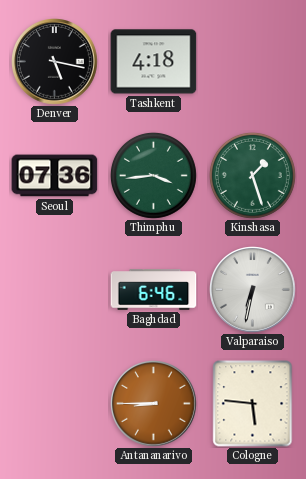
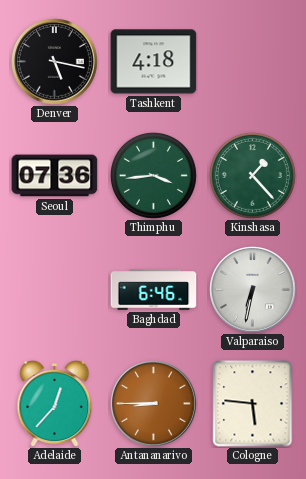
Kinshasa: 1:27 -> 1:23 (252, 175)
Adelaide: none -> 12:37 (55, 403)
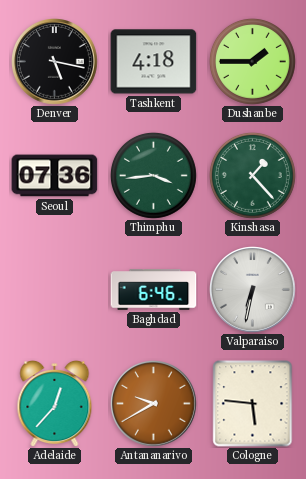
Dushanbe: none -> 1:45 (252, 61)
Antananarivo: 8:45 -> 9:40 (154, 404)
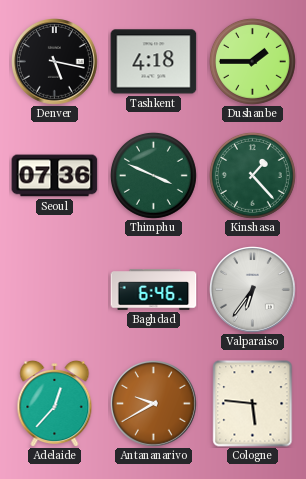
Thimphu: 3:44 -> 3:49 (153, 175)
Valparaiso: 6:32 -> 6:36 (253, 290)
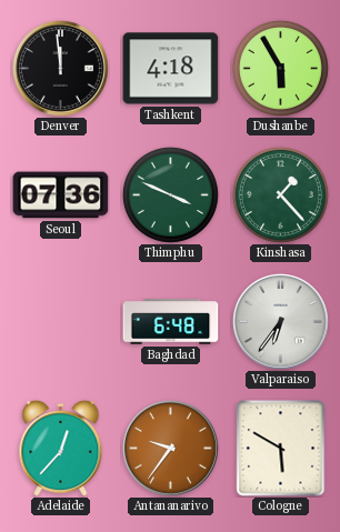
Denver: 5:17 -> 11:59 (61, 69)
Dushanbe: 1:45 -> 5:55 (280, 68)
Baghdad: 6:46 -> 6:48 (171, 322)
Antananarivo: 9:40 -> 9:36 (171, 449)
Cologne: 5:46 -> 5:50 (281, 449)
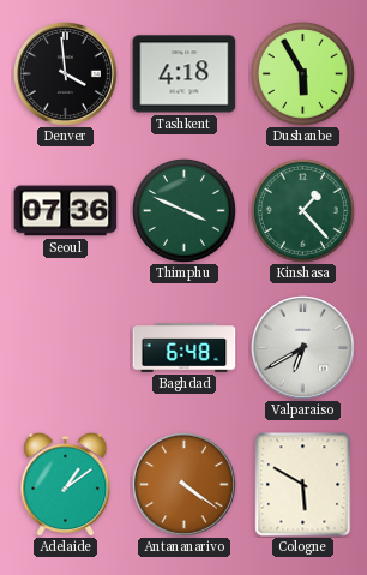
Denver: 11:59 -> 3:59 (66, 74)
Valparaiso: 6:36 -> 6:40 (303, 348)
Adelaide: 12:37 -> 1:09 (66, 484)
Antananarivo: 9:36 -> 4:21 (185, 485)
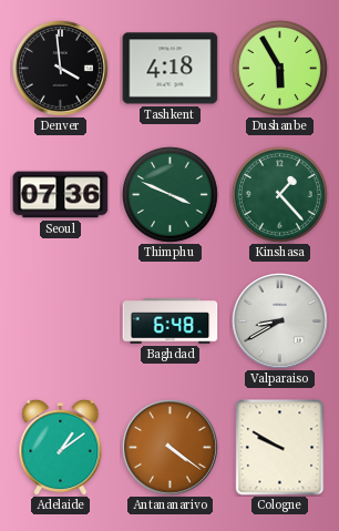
Valparaiso: 6:40 -> 8:40 (280, 321)
Cologne: 5:50 -> 9:50 (280, 448)
